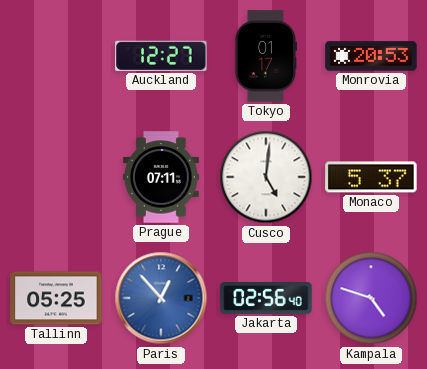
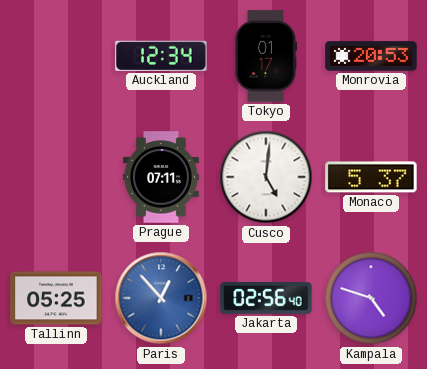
Auckland: 12:27 -> 12:34 (161, 56)
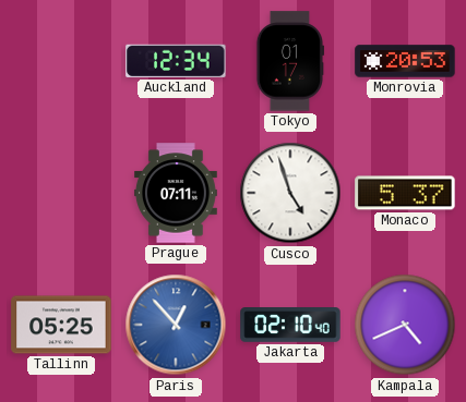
Cusco: 5:01 -> 4:57 (290, 193)
Jakarta: 02:56 -> 02:10 (290, 326)
Kampala: 4:48 -> 4:41 (405, 325)
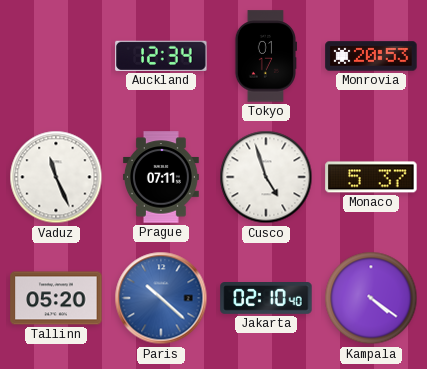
Vaduz: none -> 11:26 (56, 177)
Tallinn: 05:25 -> 05:20 (56, 298)
Paris: 12:53 -> 10:22 (161, 298)
Kampala: 4:41 -> 4:21 (371, 298)
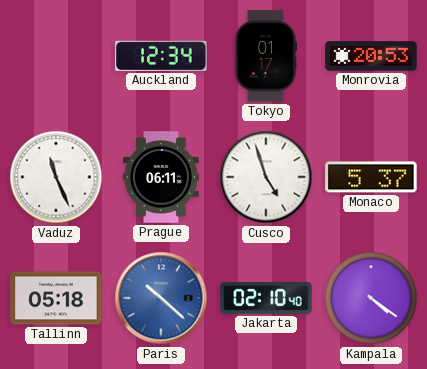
Prague: 07:11 -> 06:11 (161, 177)
Tallinn: 05:20 -> 05:18 (56, 298)
